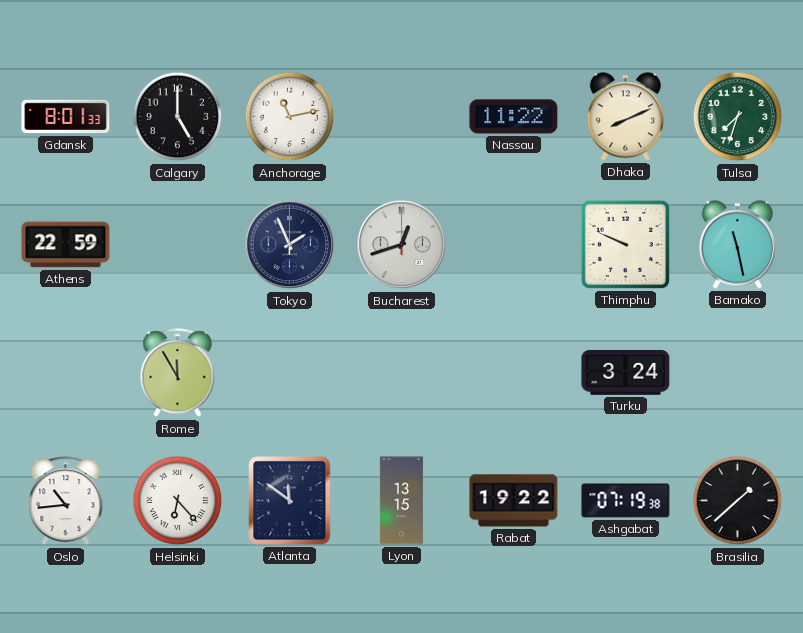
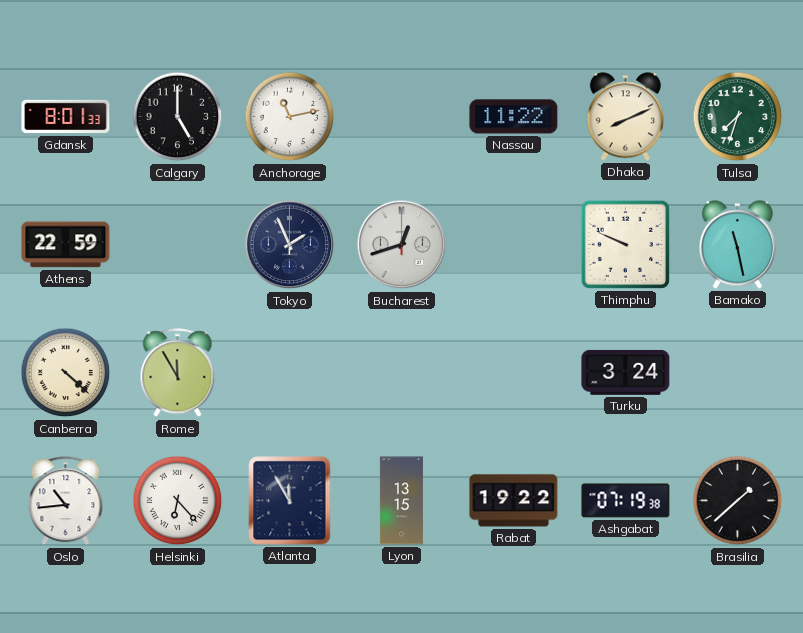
Canberra: none -> 4:22 (66, 373)
Atlanta: 11:51 -> 11:55 (290, 501)
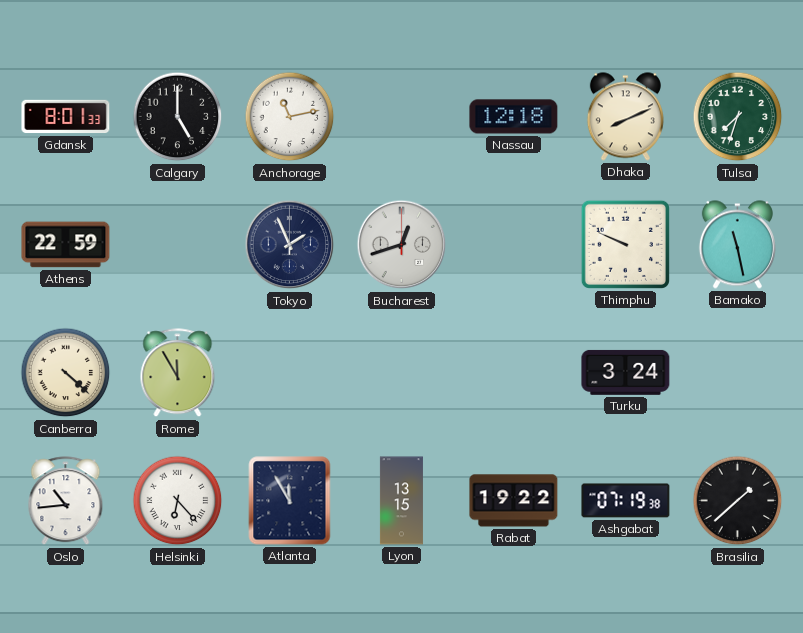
Nassau: 11:22 -> 12:18 (514, 117)
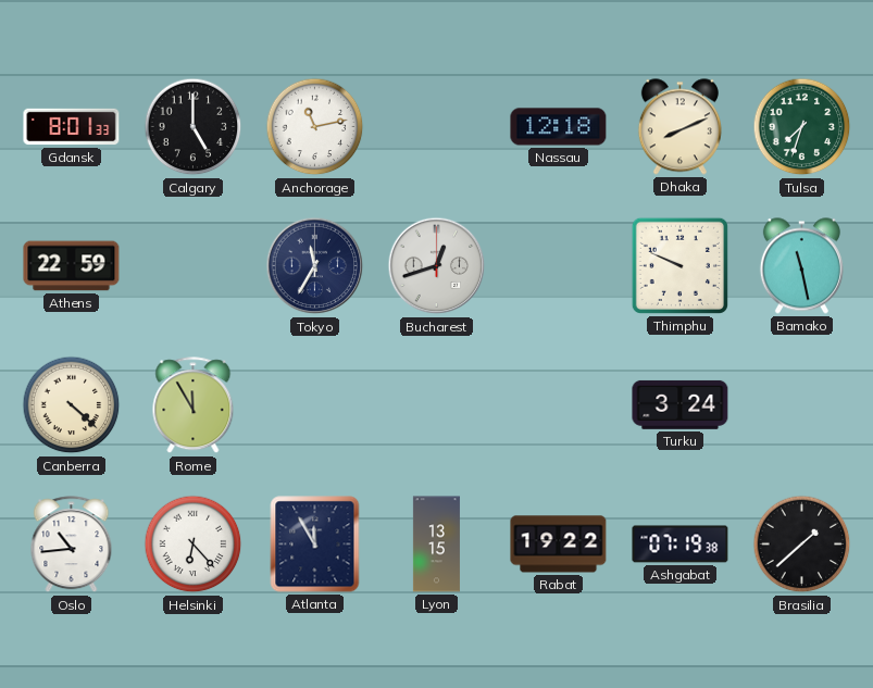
Tokyo: 1:56 -> 11:35 (315, 266)
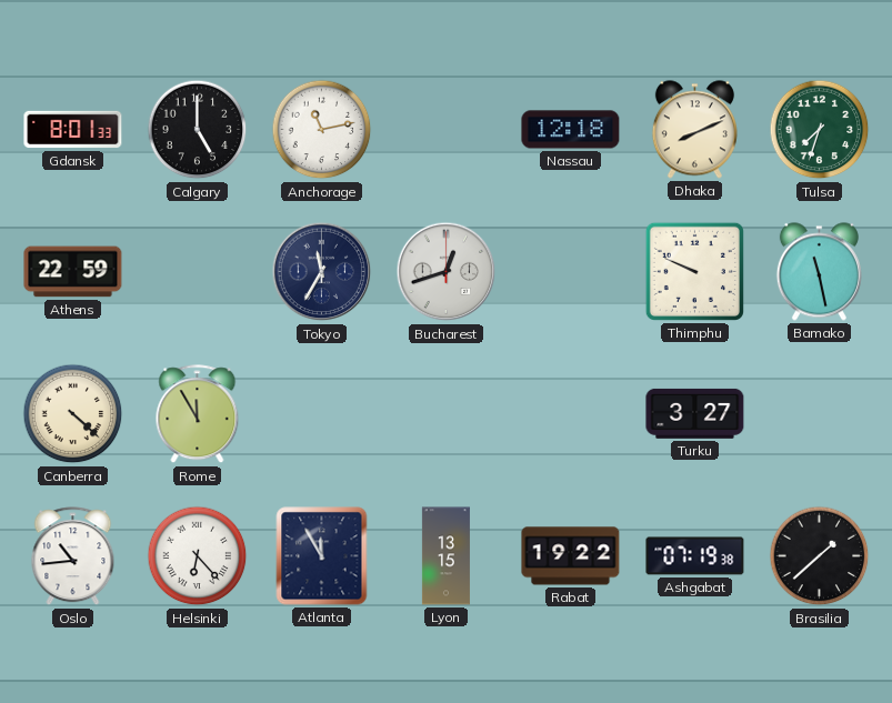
Turku: 3:24 -> 3:27 (695, 413)
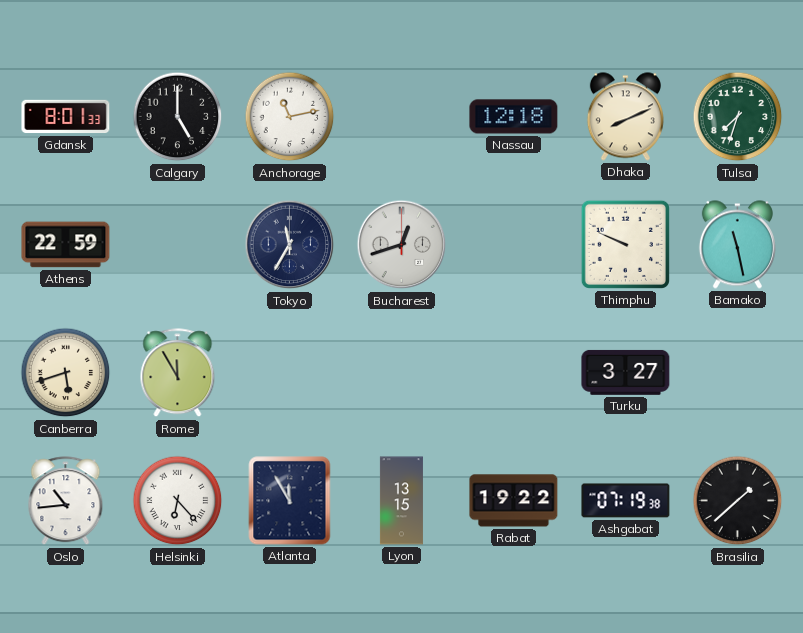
Canberra: 4:22 -> 5:42 (66, 373)
